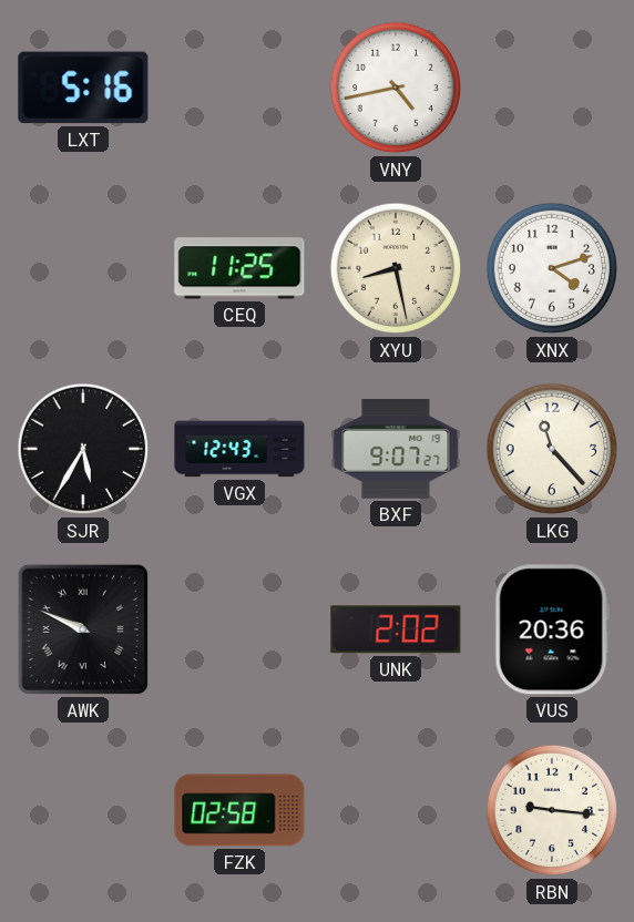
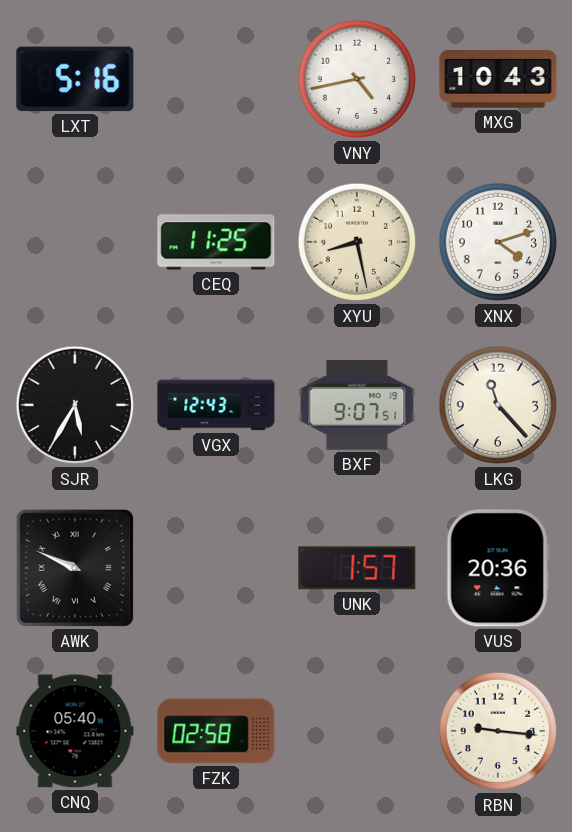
MXG: none -> 10:43 (498, 79)
BXF: 9:07:27 -> 9:07:51 (357, 406)
UNK: 2:02 -> 1:57 (357, 568)
CNQ: none -> 05:40 (75, 731)
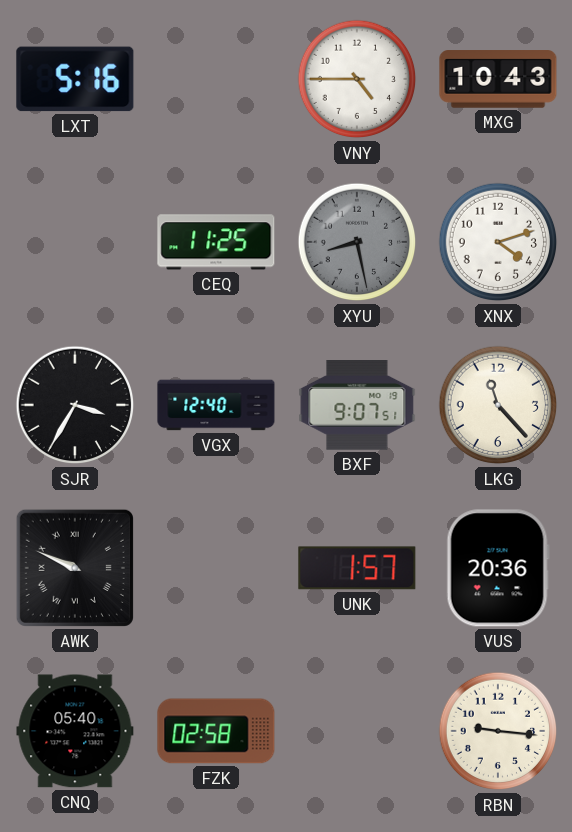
VNY: 4:43 -> 4:45 (357, 79)
XYU dial: cream -> grey (357, 242)
SJR: 5:35 -> 3:35 (75, 405)
VGX: 12:43 -> 12:40 (216, 405)
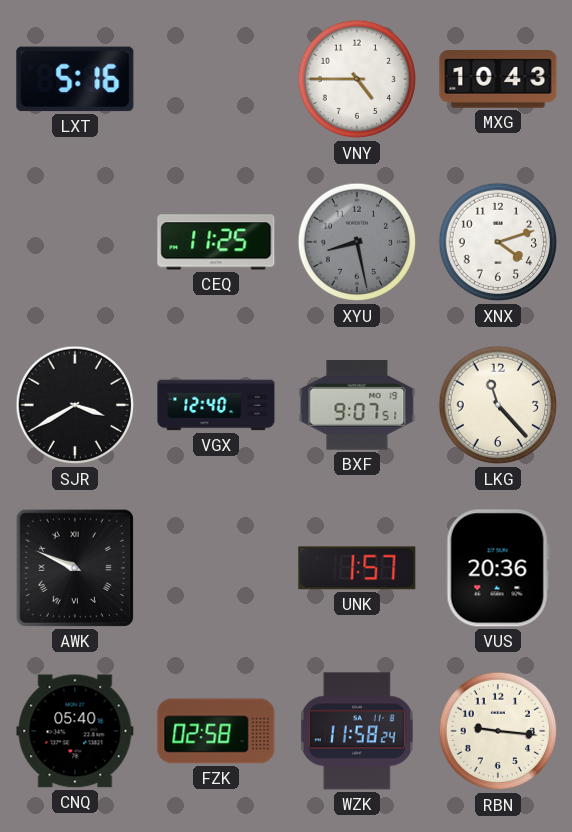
SJR: 3:35 -> 3:40 (75, 405)
WZK: none -> 11:58 (357, 731)
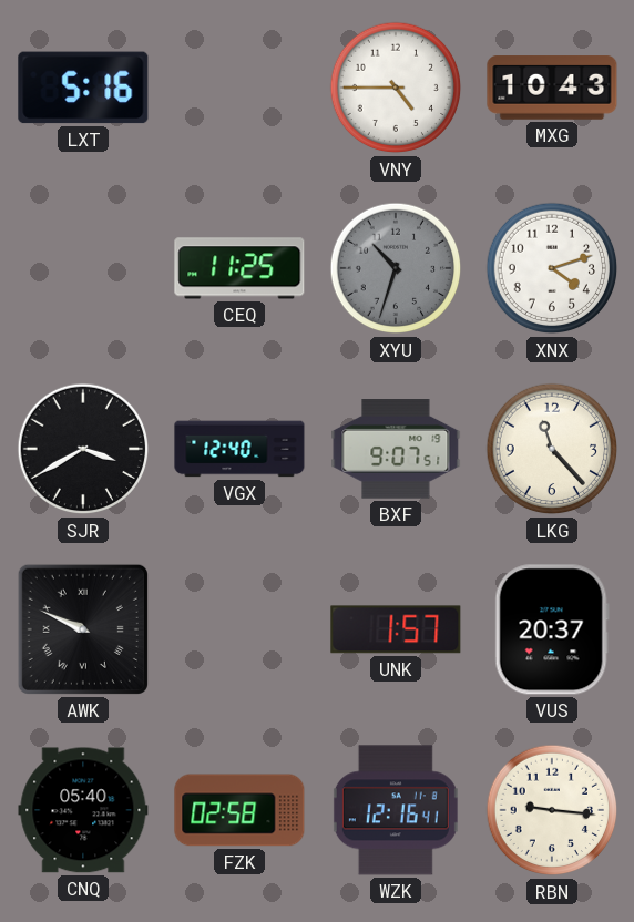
XYU: 8:28 -> 10:33 (396, 268)
VUS: 20:36 -> 20:37 (552, 629)
WZK: 11:58 -> 12:16 (396, 810)
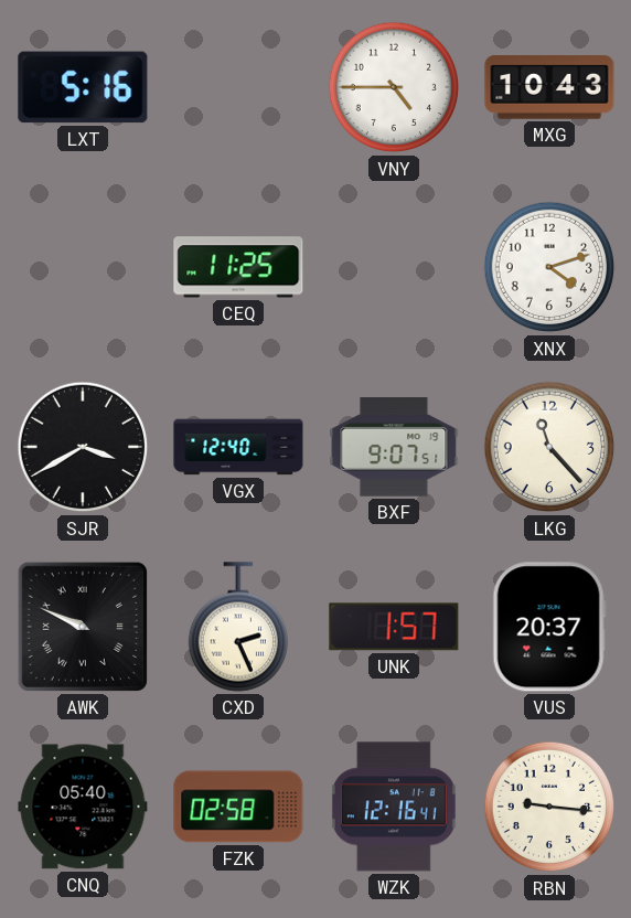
XYU: 10:33 -> none (396, 268)
CXD: none -> 2:26 (237, 627)
